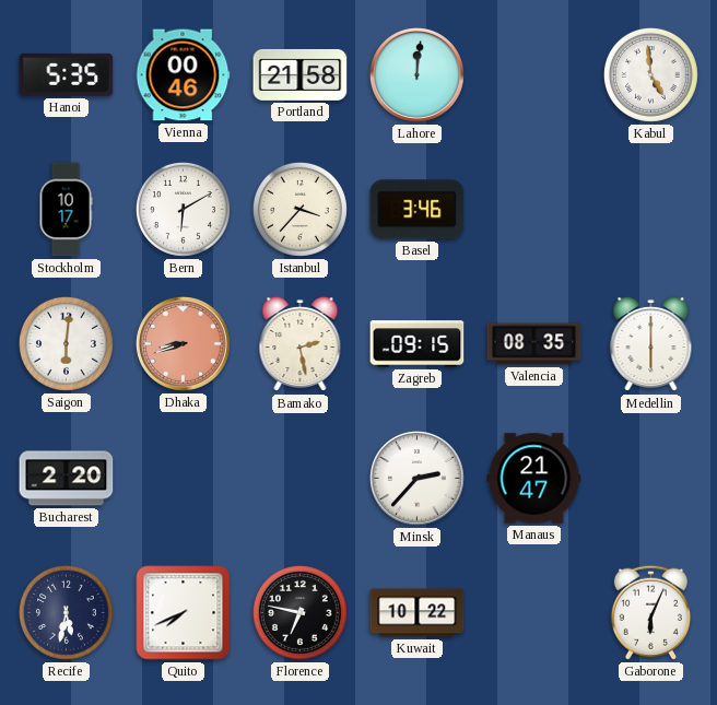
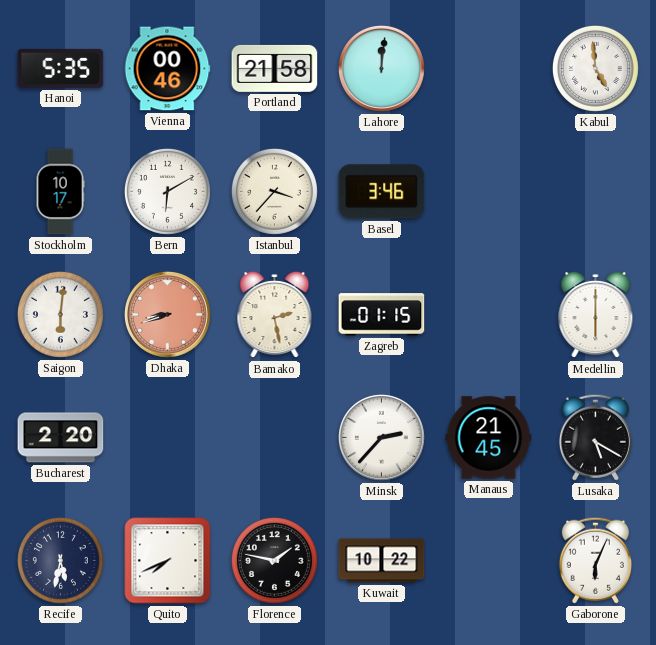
Zagreb: 09:15 -> 01:15 (382, 315)
Valencia: 08:35 -> none (534, 344)
Manaus: 21:47 -> 21:45 (489, 438)
Lusaka: none -> 5:20 (595, 437)
Florence: 6:47 -> 1:47 (274, 560)
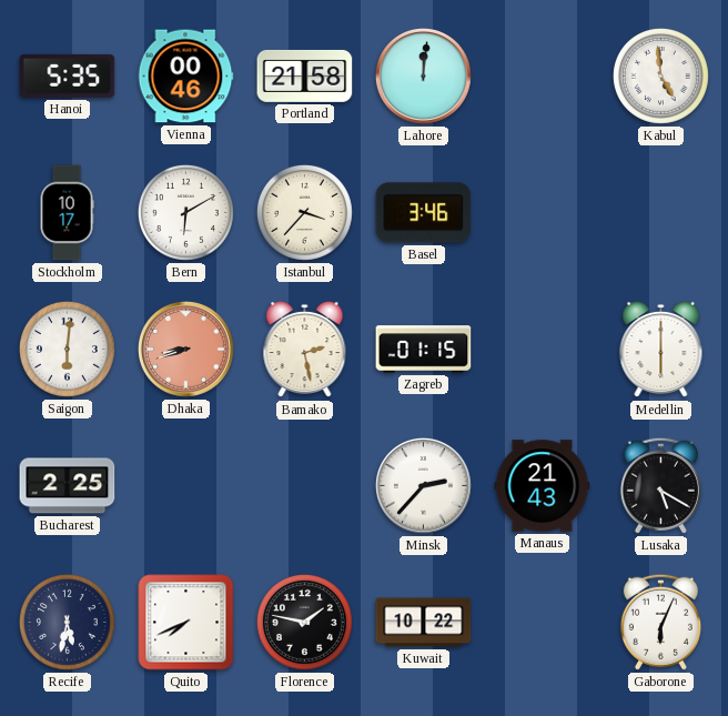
Bucharest: 2:20 -> 2:25 (68, 486)
Manaus: 21:45 -> 21:43 (543, 486)
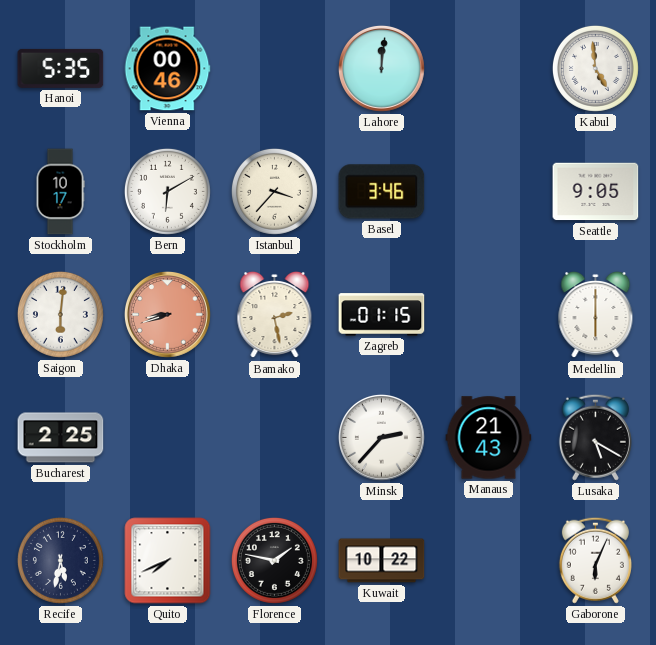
Portland: 21:58 -> none (305, 75)
Seattle: none -> 9:05 (596, 192)
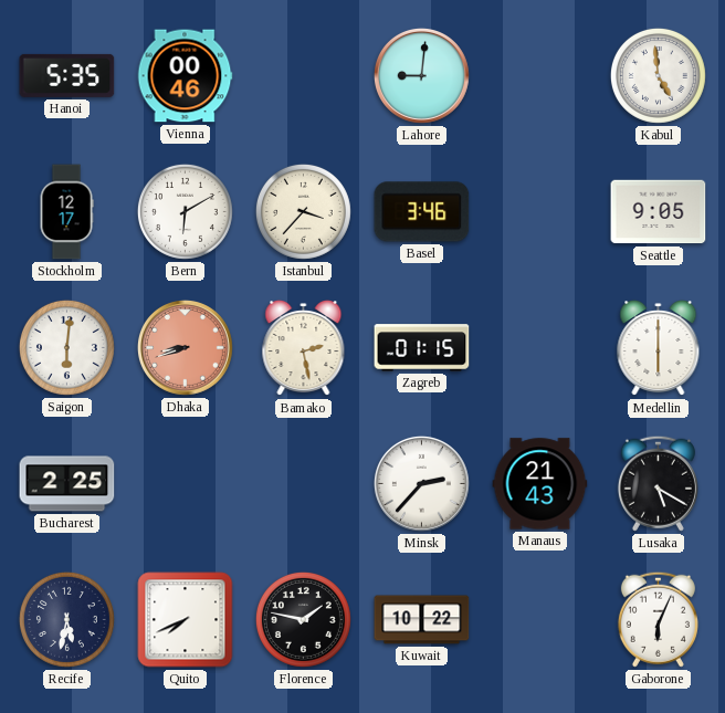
Lahore: 12:01 -> 9:01 (421, 75)
Stockholm: 10:17 -> 12:17 (66, 212)
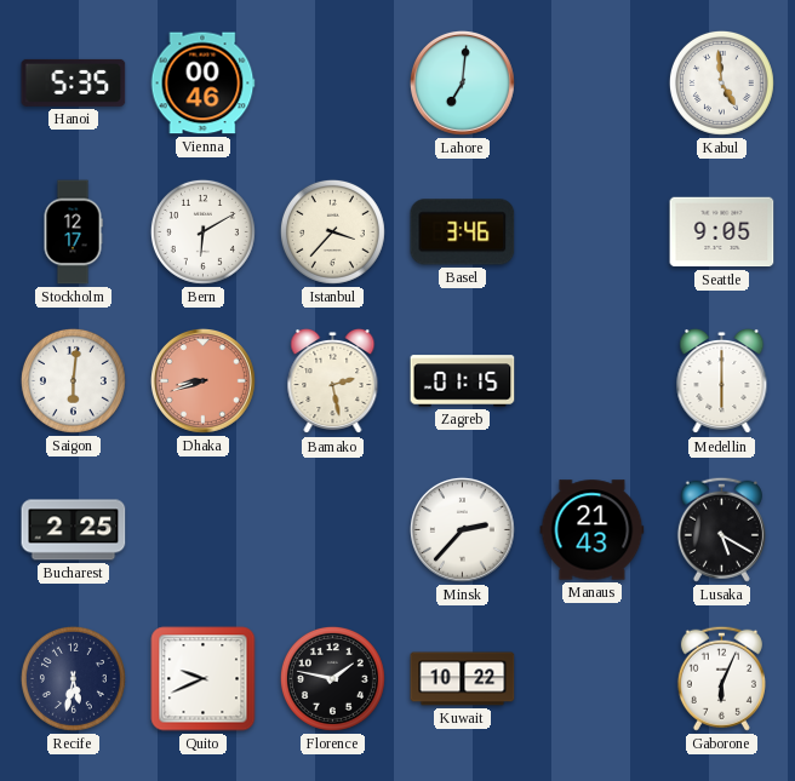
Lahore: 9:01 -> 7:01 (462, 82)
Quito: 7:41 -> 9:41 (204, 679)
